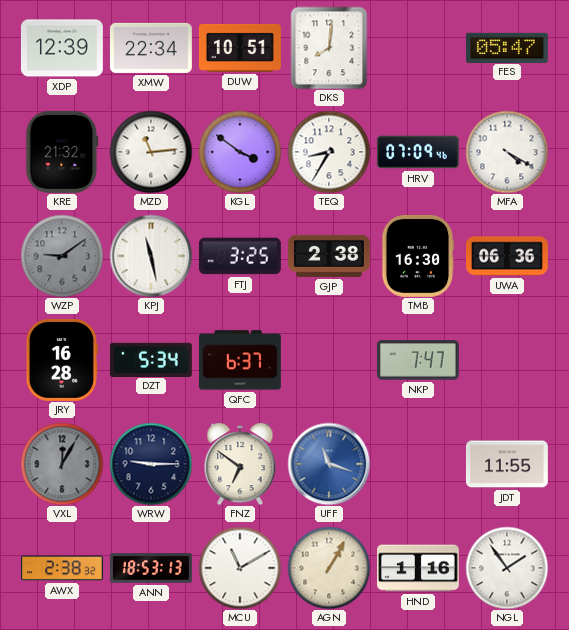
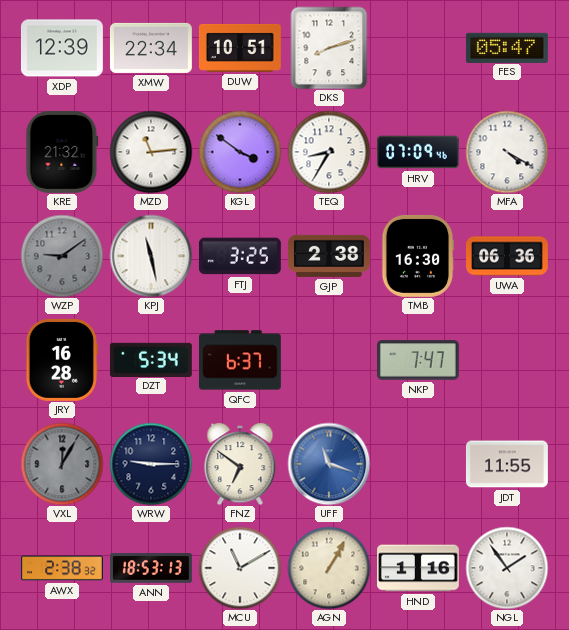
DKS: 8:01 -> 8:12 (329, 48)
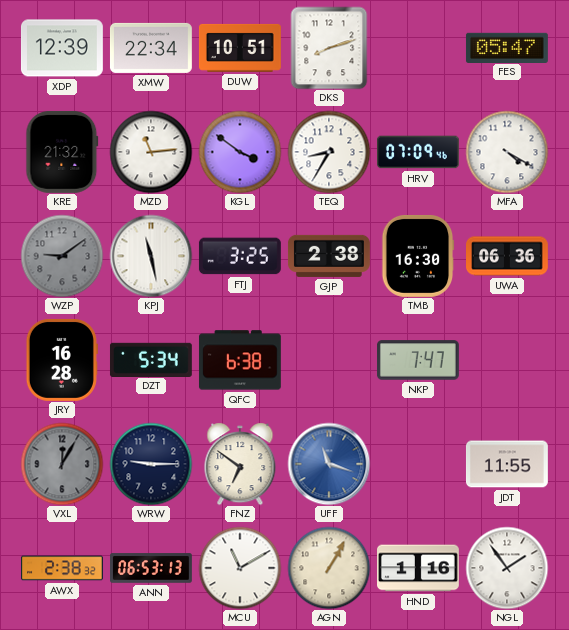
QFC: 6:37 -> 6:38 (240, 360)
ANN: 18:53 -> 06:53 (152, 568)
